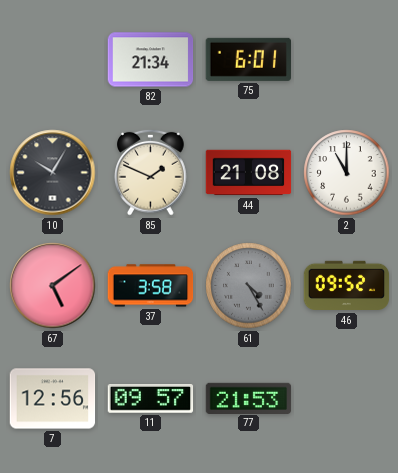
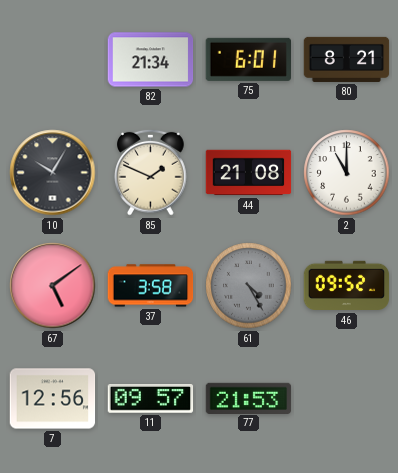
80: none -> 8:21 (347, 59)
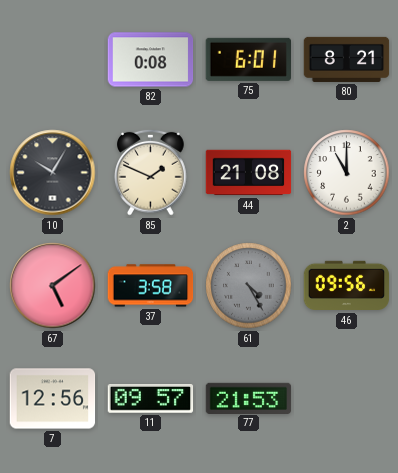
82: 21:34 -> 0:08 (151, 60)
46: 09:52 -> 09:56 (347, 286)
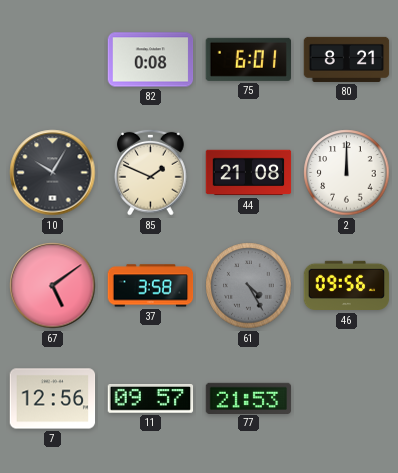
2: 11:00 -> 12:00 (347, 173)
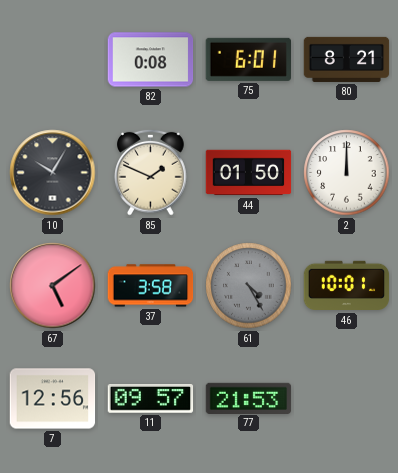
44: 21:08 -> 01:50 (249, 173)
46: 09:56 -> 10:01 (347, 286)
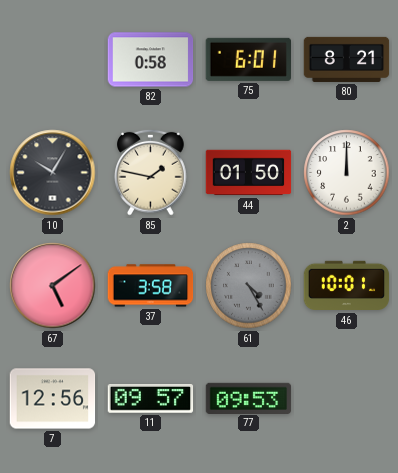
82: 0:08 -> 0:58 (151, 60)
85: 1:49 -> 1:47 (151, 172)
77: 21:53 -> 09:53 (249, 398)
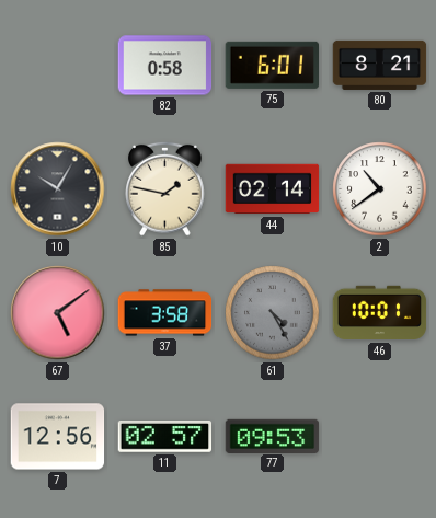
44: 01:50 -> 02:14 (273, 189)
2: 12:00 -> 10:39 (380, 189)
11: 09:57 -> 02:57 (165, 437)
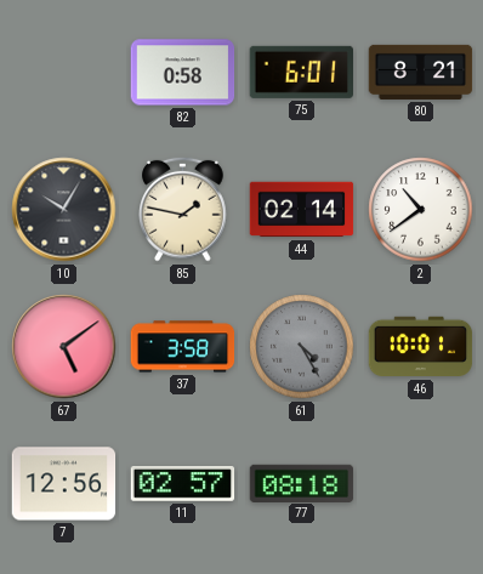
77: 09:53 -> 08:18 (302, 483)
